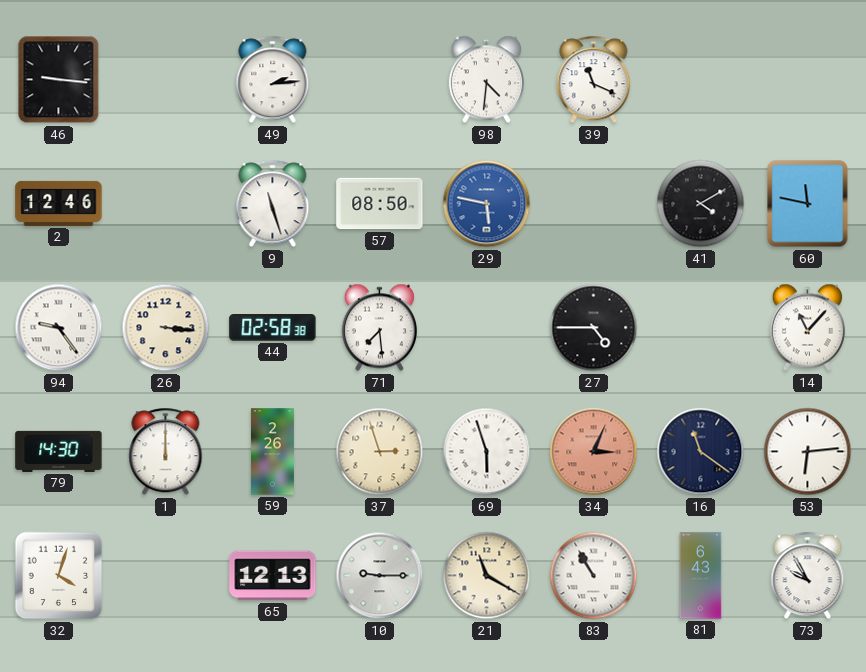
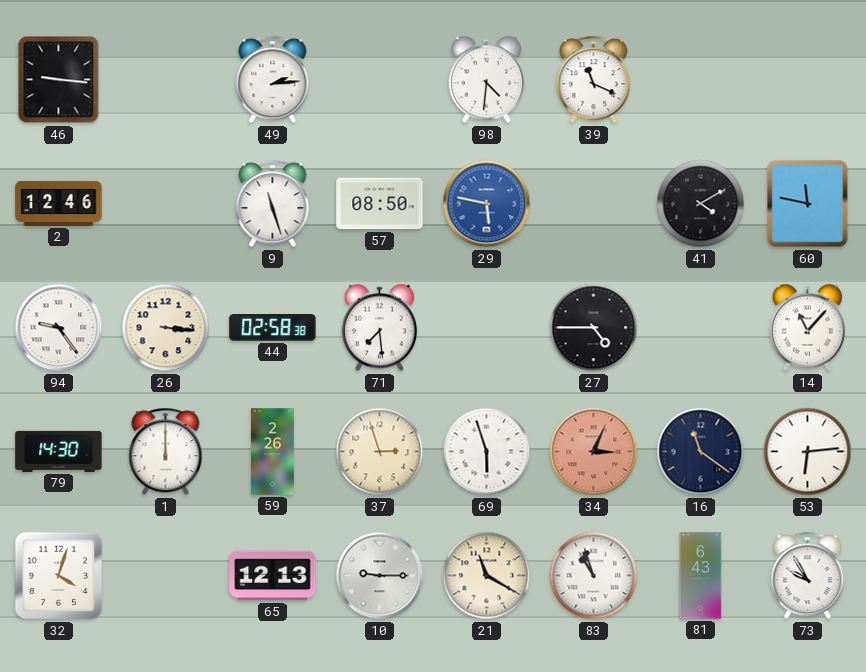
83: 10:55 -> 10:57 (594, 576)
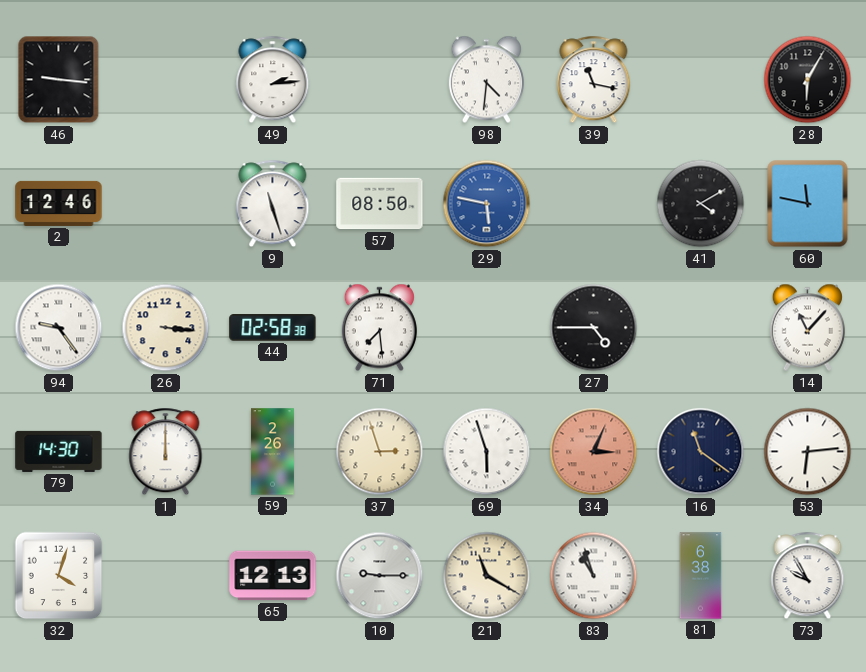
39: 11:19 -> 11:17 (594, 80)
28: none -> 6:05 (808, 80)
81: 6:43 -> 6:38 (701, 576)
